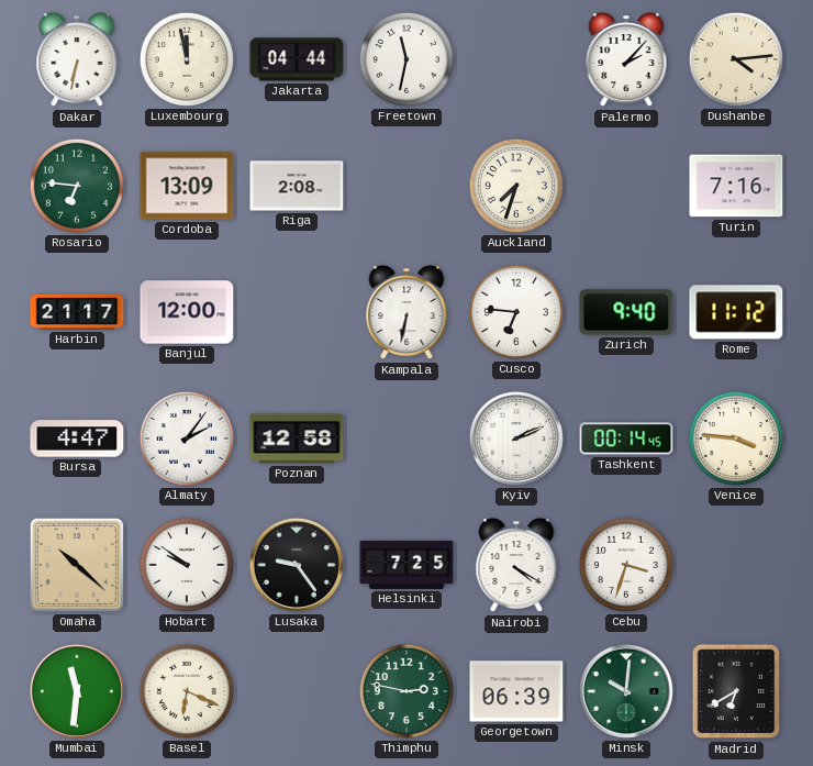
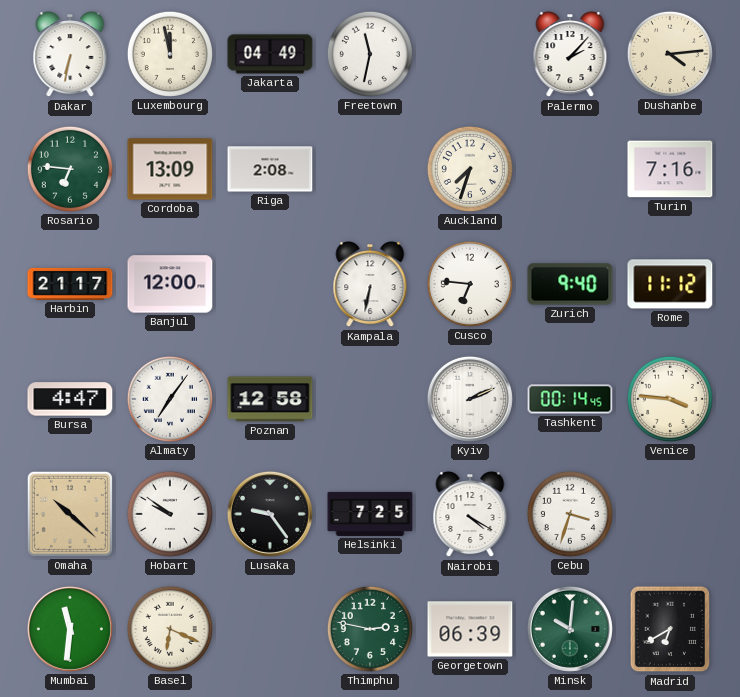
Jakarta: 04:44 -> 04:49 (270, 54)
Almaty: 2:06 -> 7:06 (170, 399)
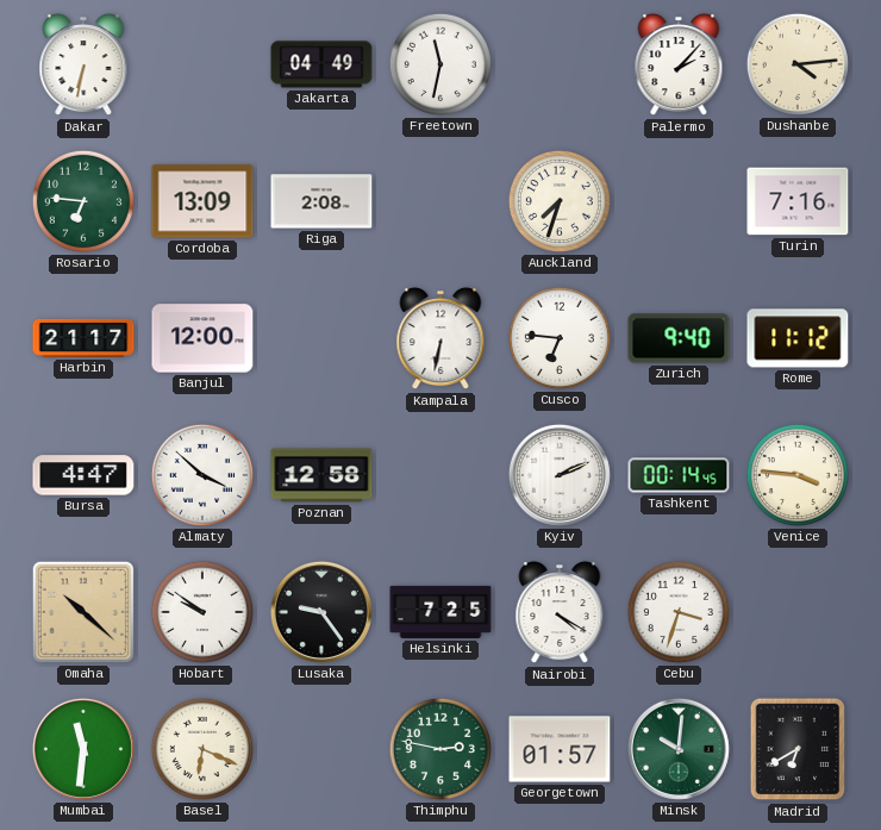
Luxembourg: 11:58 -> none (170, 54)
Almaty: 7:06 -> 3:52 (202, 475)
Georgetown: 06:39 -> 01:57 (560, 749)
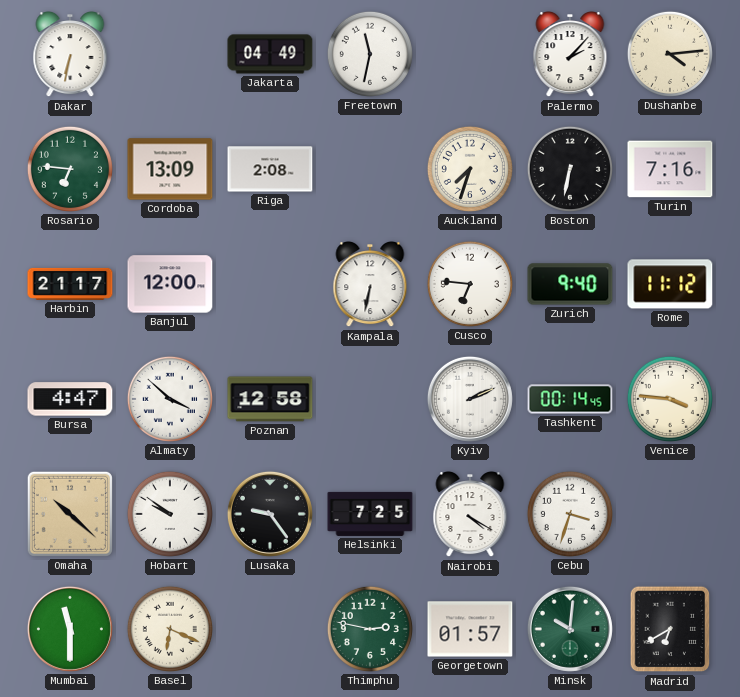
Boston: none -> 6:32 (570, 169)
Mumbai: 11:31 -> 11:30 (70, 629)
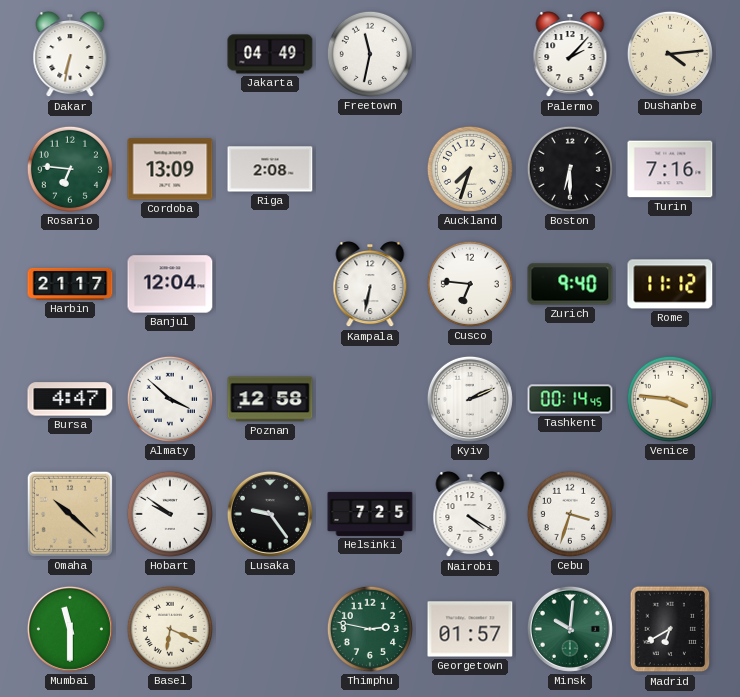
Boston: 6:32 -> 6:30 (570, 169)
Banjul: 12:00 -> 12:04 (170, 284)
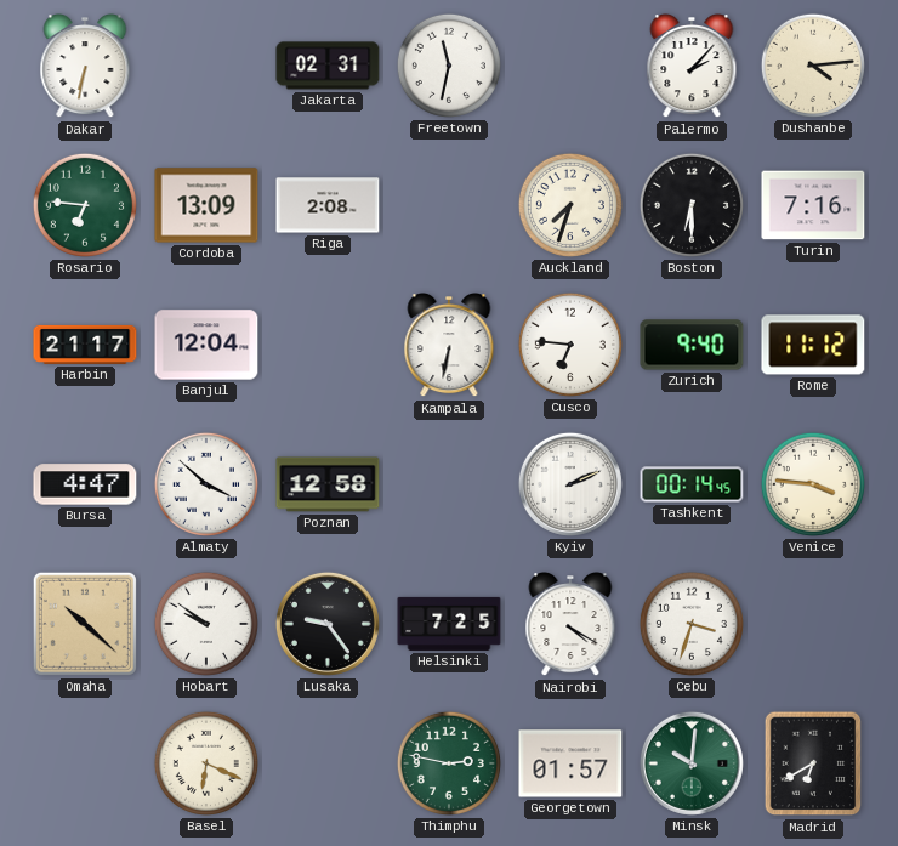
Jakarta: 04:49 -> 02:31 (328, 66)
Mumbai: 11:30 -> none (70, 629)
